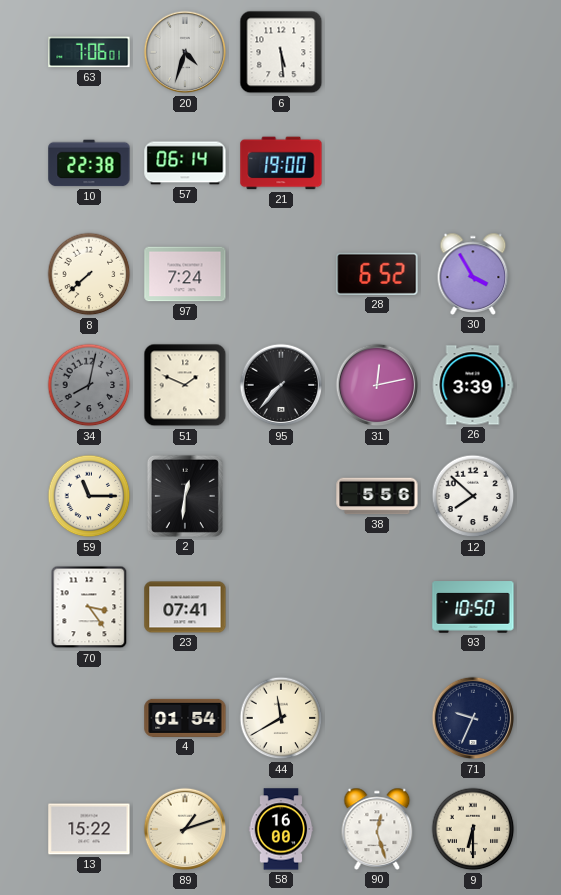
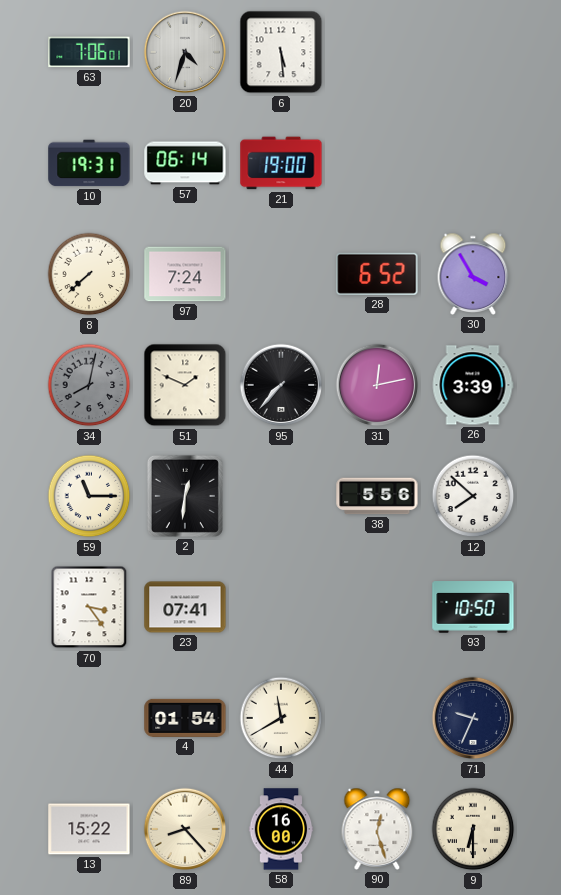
10: 22:38 -> 19:31 (89, 163)
89: 1:12 -> 8:23 (185, 829)
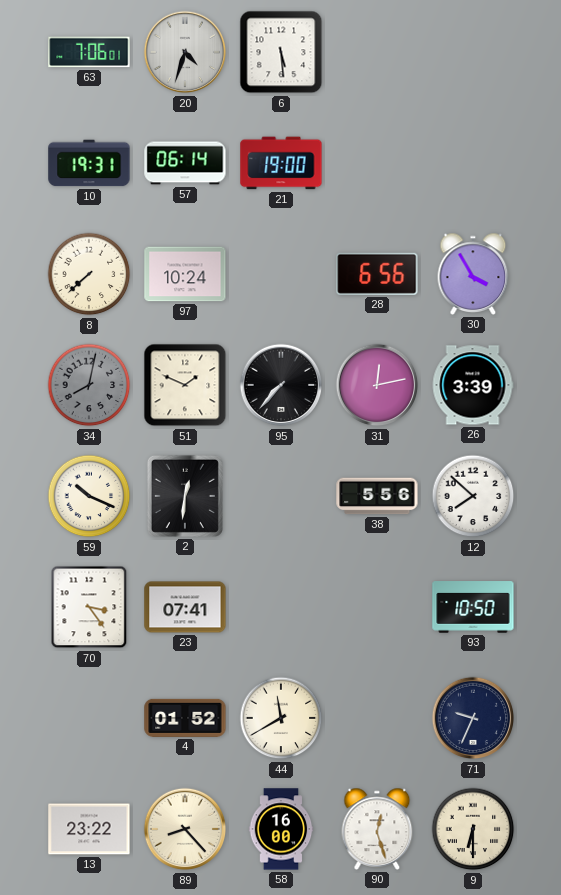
97: 7:24 -> 10:24 (185, 274)
28: 6:52 -> 6:56 (377, 274)
59: 11:15 -> 10:19 (89, 496)
4: 01:54 -> 01:52 (185, 718)
13: 15:22 -> 23:22 (89, 829)
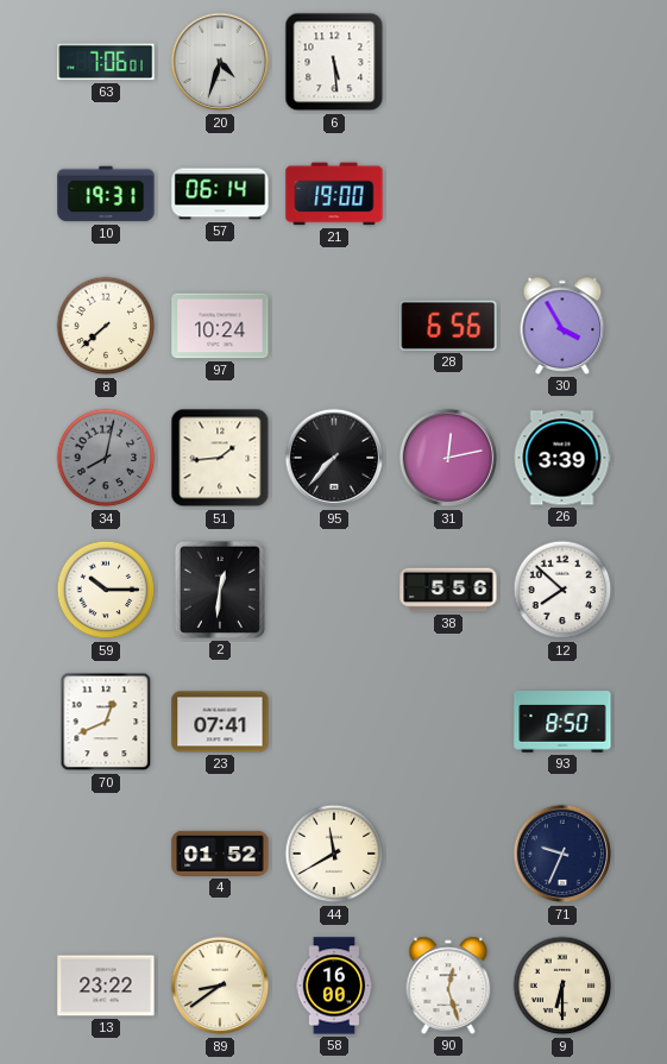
51: 1:49 -> 1:44 (220, 458)
59: 10:19 -> 10:15 (106, 590)
70: 3:24 -> 12:41 (106, 722)
93: 10:50 -> 8:50 (562, 722)
89: 8:23 -> 8:39 (220, 986)
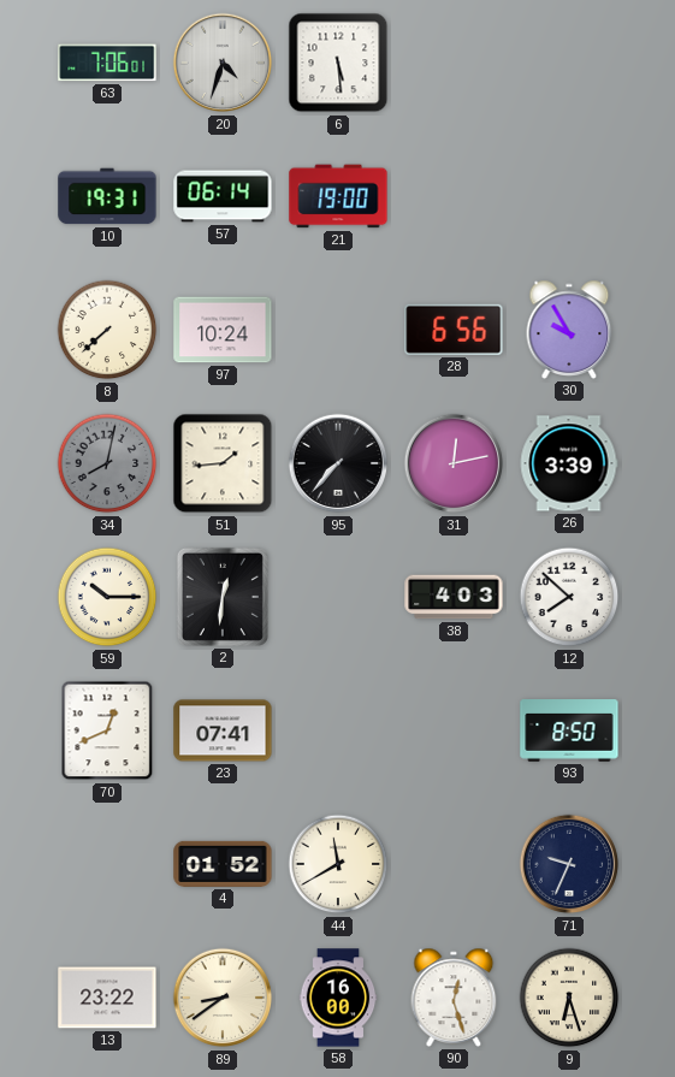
30: 3:55 -> 9:55 (569, 330)
38: 5:56 -> 4:03 (454, 597)
9: 6:30 -> 6:27 (569, 998)
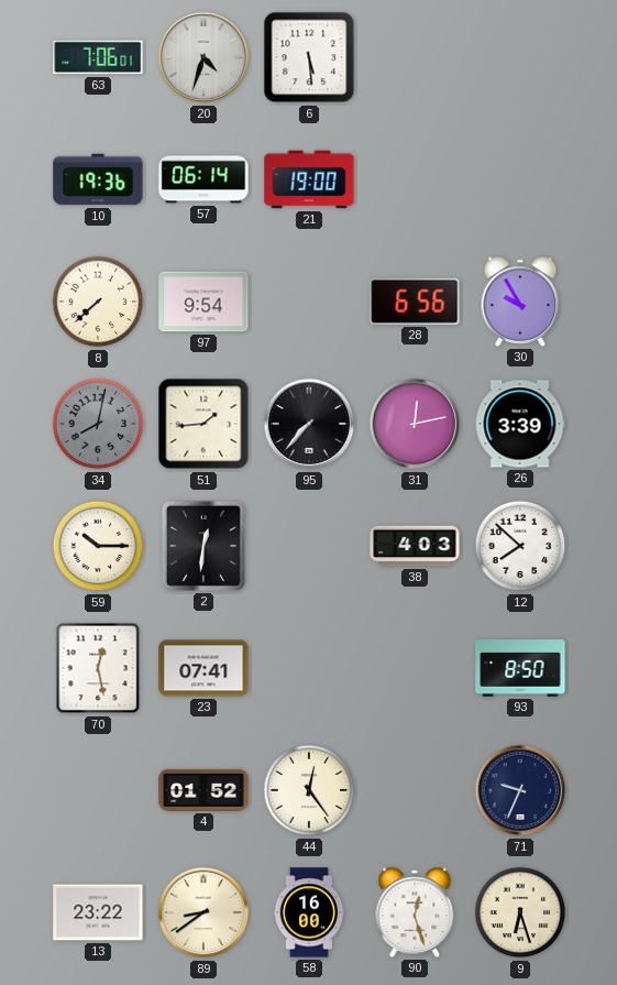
10: 19:31 -> 19:36 (98, 179)
97: 10:24 -> 9:54 (203, 302)
70: 12:41 -> 12:28 (98, 668)
44: 11:40 -> 12:24 (309, 790)
